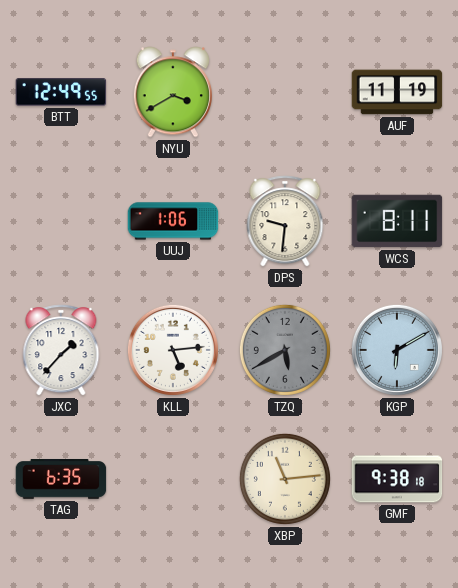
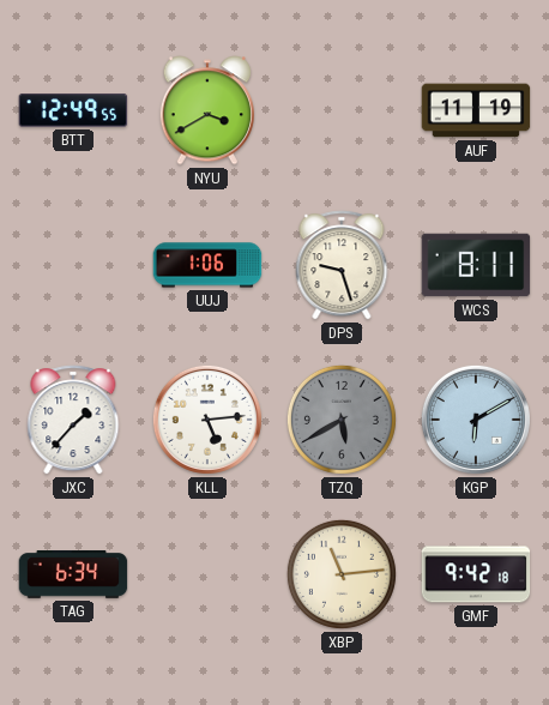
DPS: 9:31 -> 9:27 (342, 265)
TAG: 6:35 -> 6:34 (73, 576)
GMF: 9:38 -> 9:42 (476, 574)
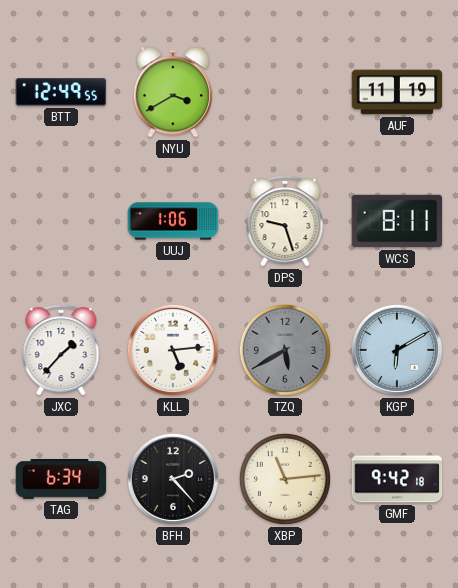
BFH: none -> 2:23 (173, 479)
